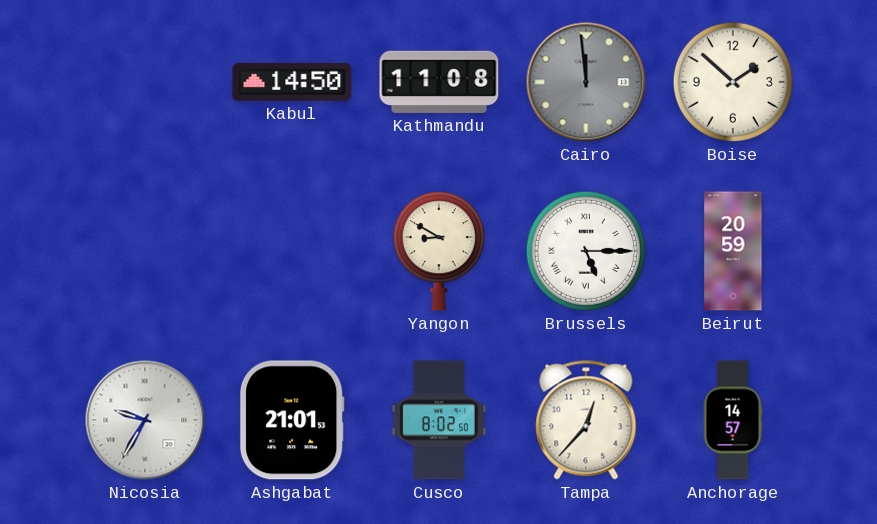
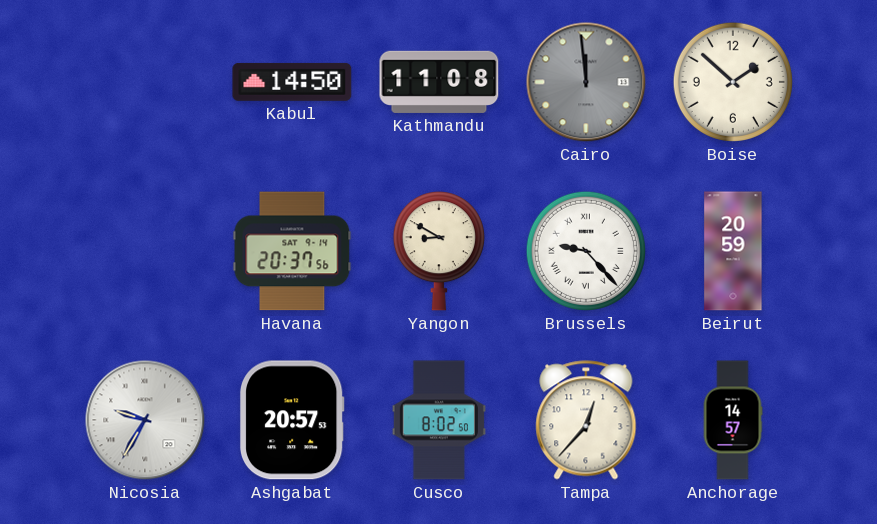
Havana: none -> 20:37 (292, 251)
Brussels: 5:15 -> 9:23 (586, 251)
Ashgabat: 21:01 -> 20:57 (292, 420)
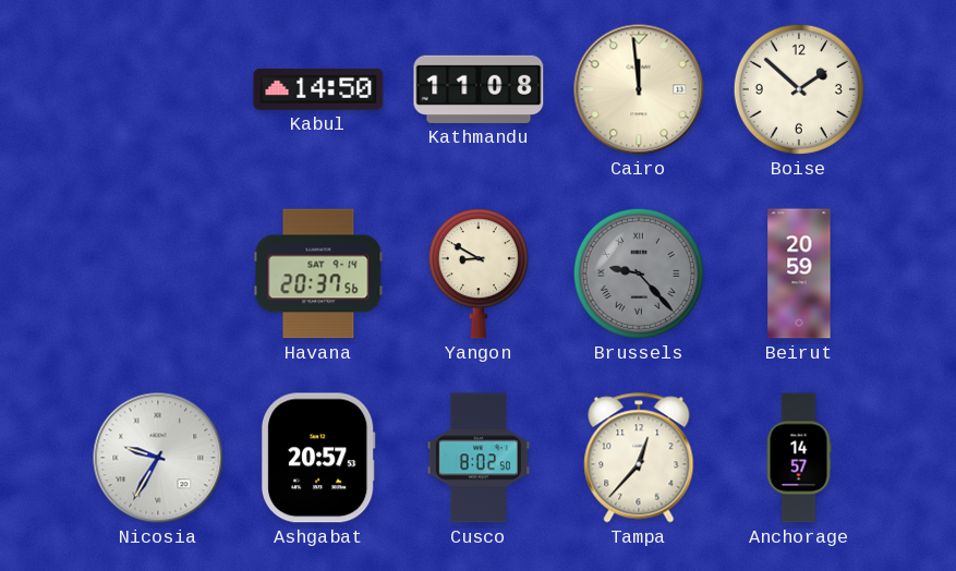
Cairo dial: grey -> cream (639, 89)
Brussels dial: white -> grey (639, 274)
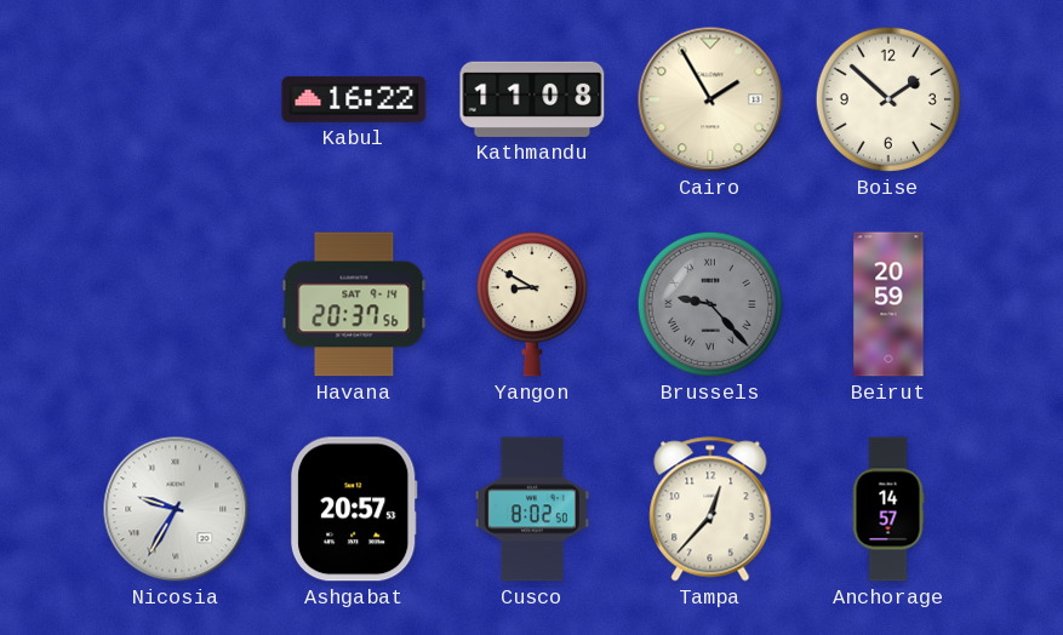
Kabul: 14:50 -> 16:22 (354, 99)
Cairo: 11:59 -> 1:55 (710, 99)
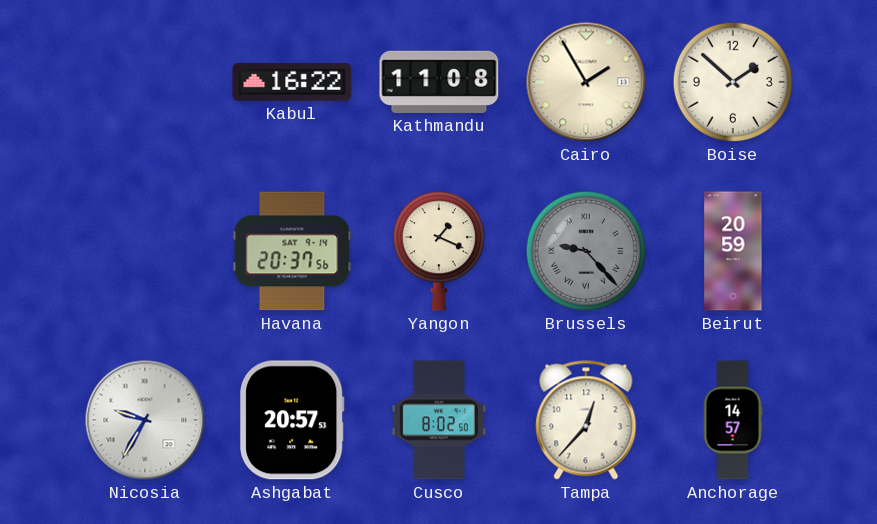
Yangon: 8:50 -> 1:19 (439, 251)
